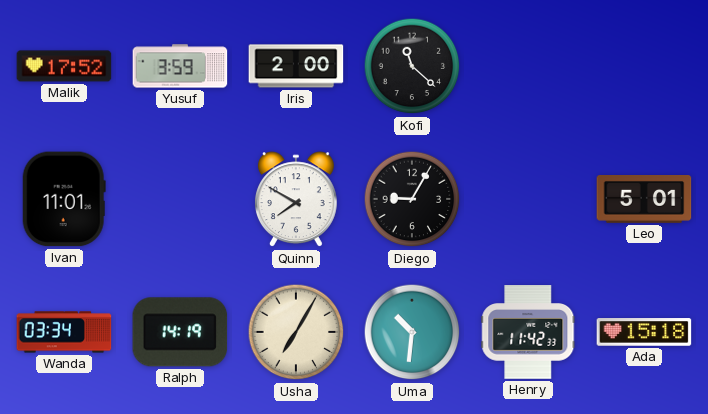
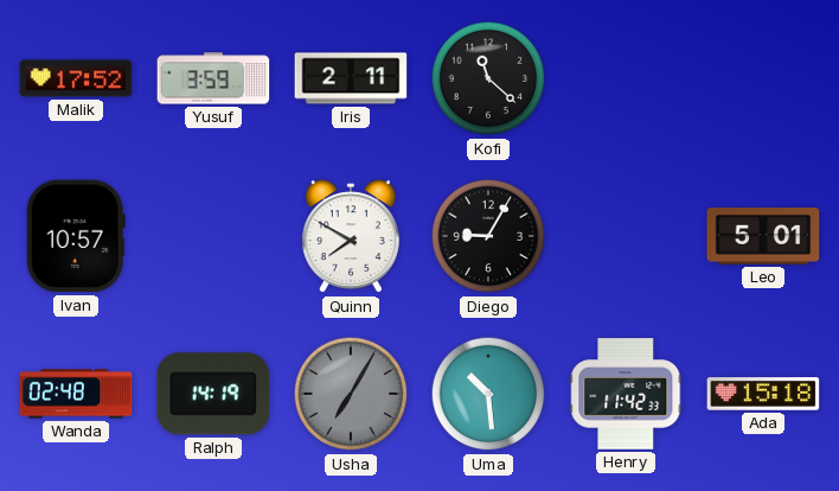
Iris: 2:00 -> 2:11 (351, 78)
Ivan: 11:01 -> 10:57 (76, 236)
Wanda: 03:34 -> 02:48 (76, 394)
Usha dial: cream -> grey (351, 394)
Uma: 10:31 -> 10:29 (488, 394)
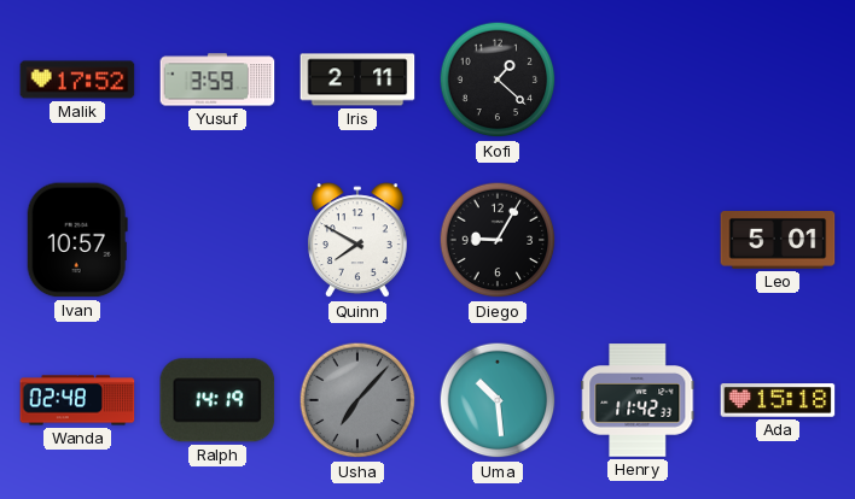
Kofi: 11:22 -> 1:22 (498, 80)
Usha: 7:05 -> 7:07 (357, 400)
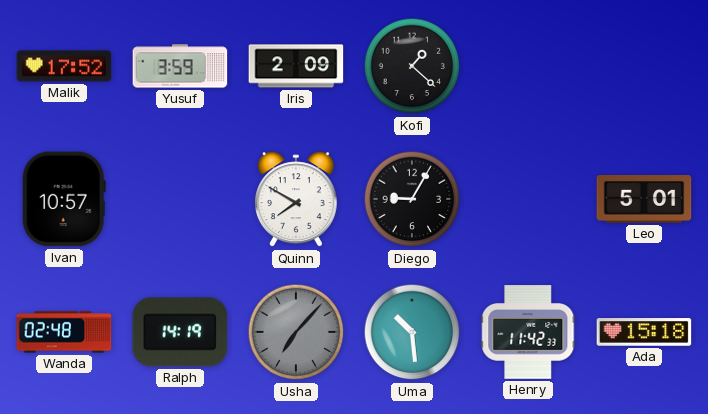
Iris: 2:11 -> 2:09 (296, 66)
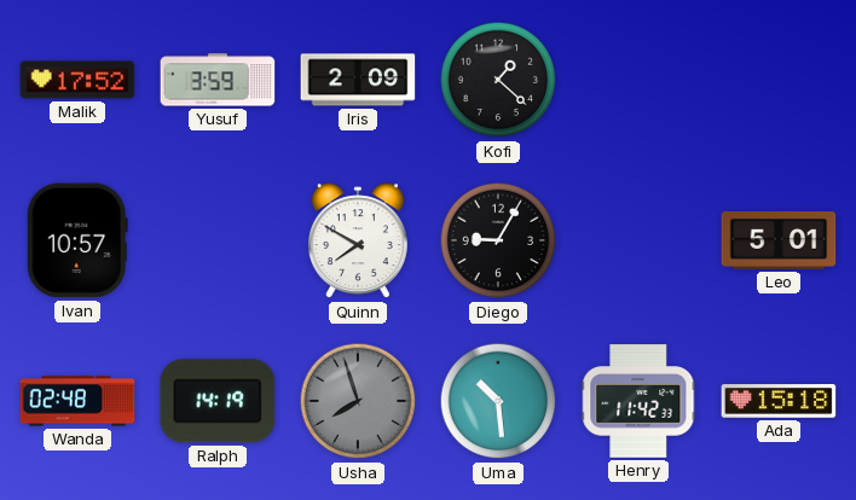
Usha: 7:07 -> 7:57 (358, 401)
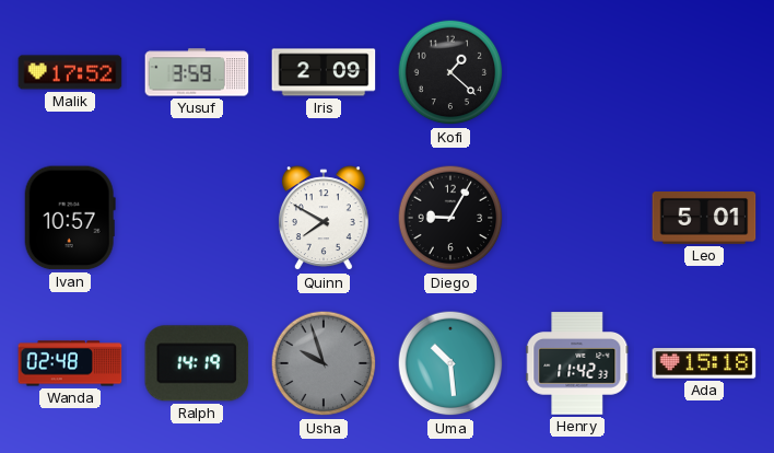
Usha: 7:57 -> 9:57 (324, 363)
